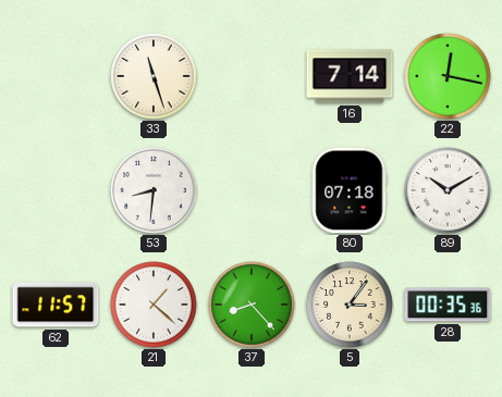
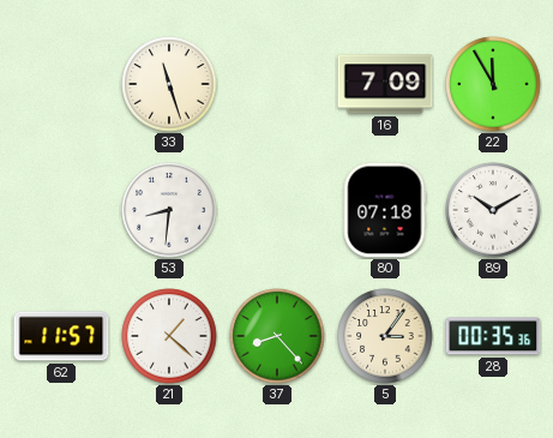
16: 7:14 -> 7:09 (385, 84)
22: 12:17 -> 11:55 (493, 84)
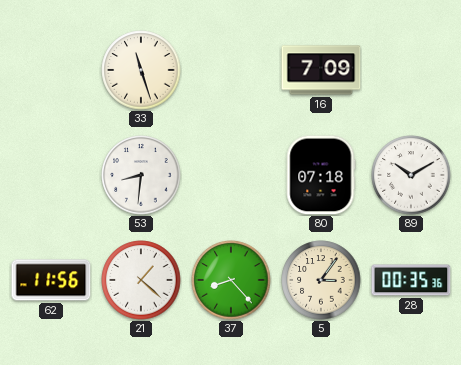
22: 11:55 -> none (493, 84)
62: 11:57 -> 11:56 (51, 280)
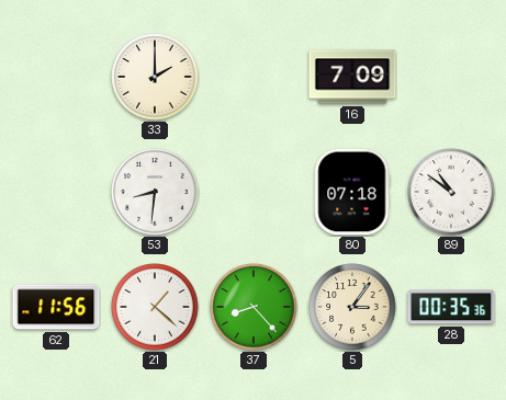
33: 11:27 -> 2:00 (155, 77)
89: 10:10 -> 10:51 (451, 192)
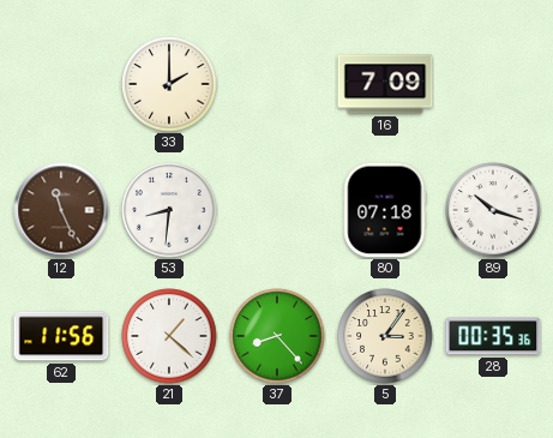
12: none -> 11:26 (61, 210)
89: 10:51 -> 10:18 (493, 210)
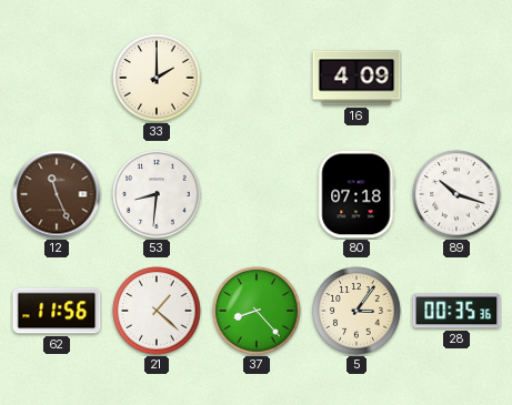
16: 7:09 -> 4:09 (357, 78)
